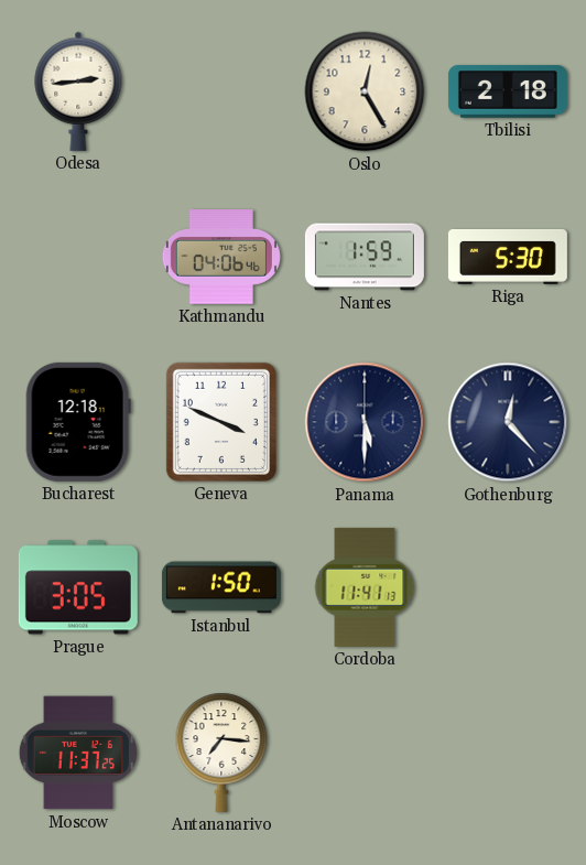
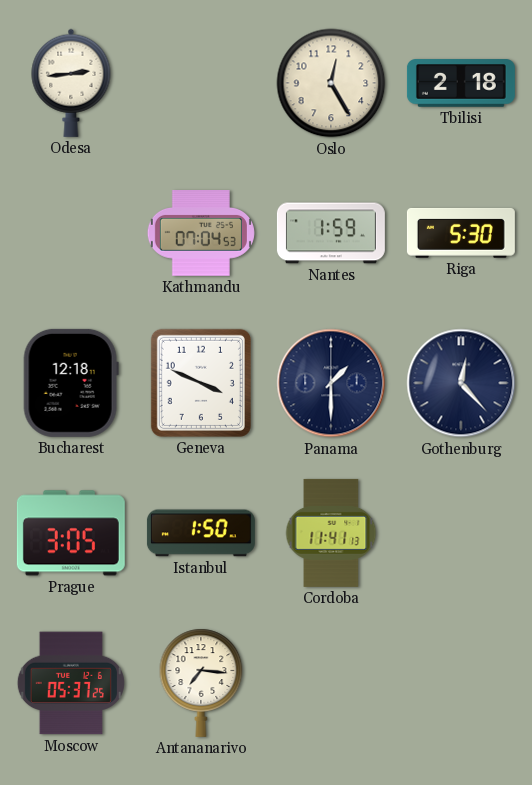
Kathmandu: 04:06 -> 07:04 (201, 234)
Panama: 5:30 -> 1:30 (331, 383)
Moscow: 11:37 -> 05:37 (71, 683)
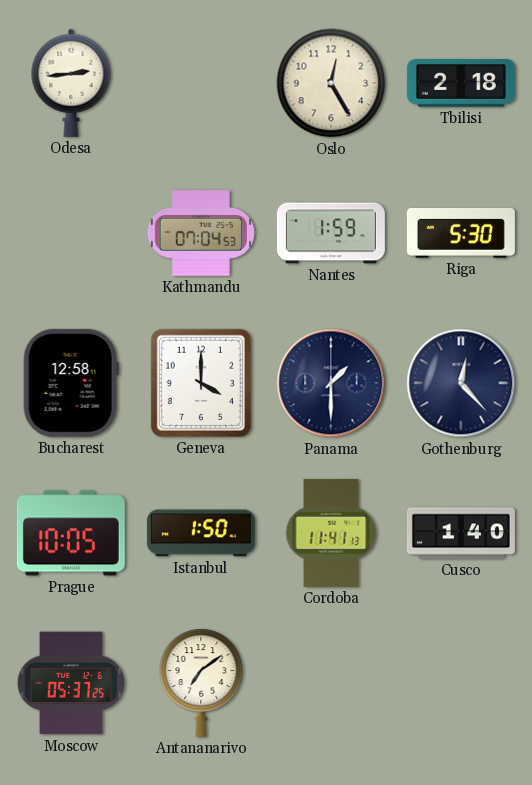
Bucharest: 12:18 -> 12:58 (71, 383)
Geneva: 3:49 -> 4:00 (201, 383)
Prague: 3:05 -> 10:05 (71, 533)
Cusco: none -> 1:40 (461, 533)
Antananarivo: 7:16 -> 7:09 (201, 683)
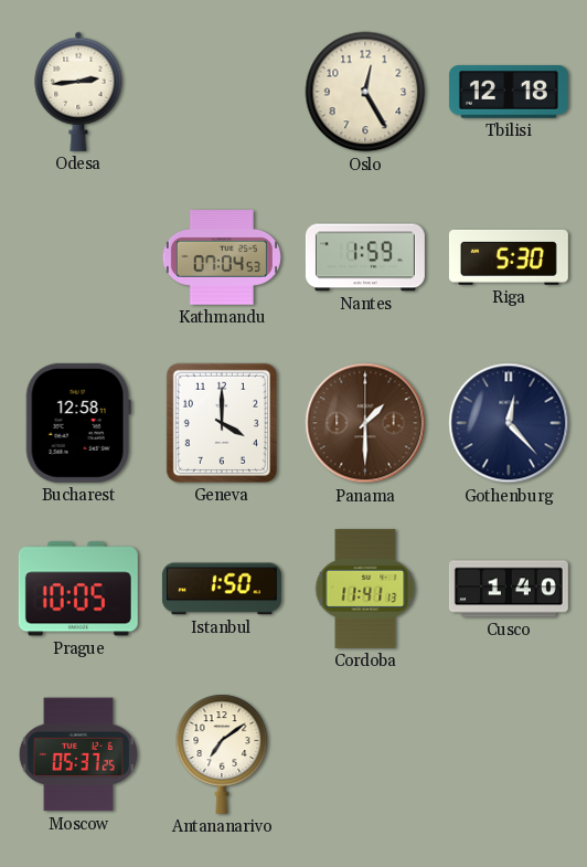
Tbilisi: 2:18 -> 12:18 (509, 92)
Panama dial: navy -> brown (365, 423)
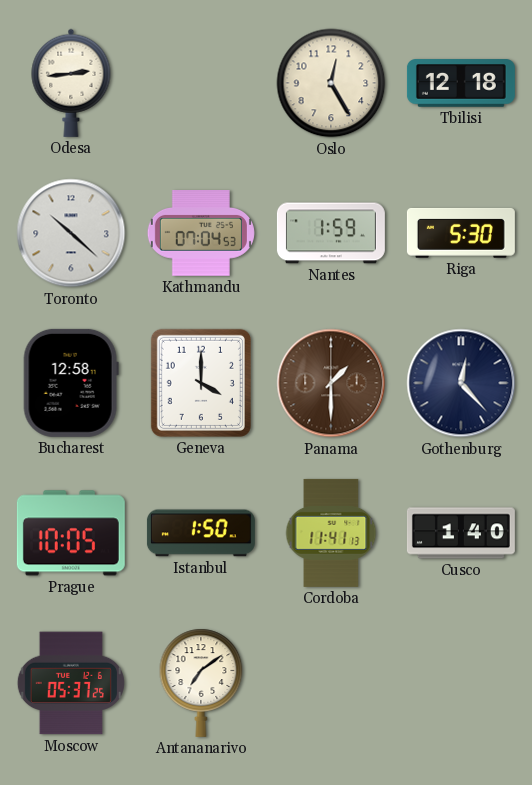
Toronto: none -> 10:22 (71, 233)
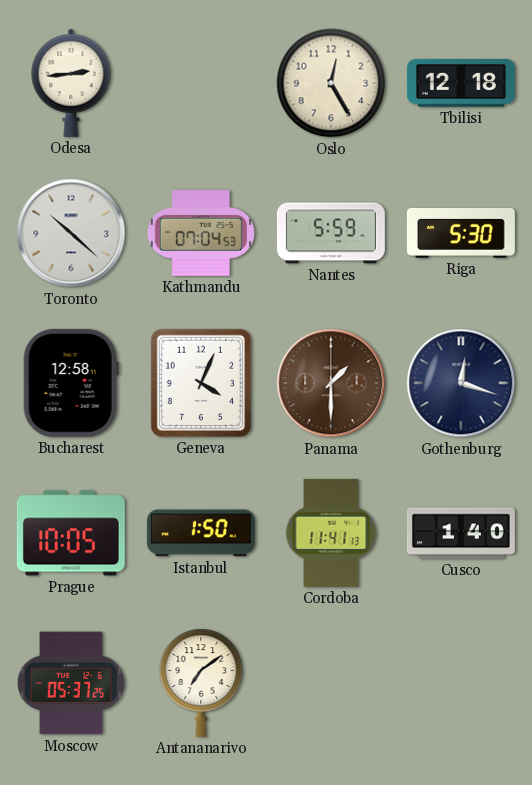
Nantes: 1:59 -> 5:59 (331, 233)
Geneva: 4:00 -> 4:04 (201, 383)
Gothenburg: 12:23 -> 12:18 (461, 383)
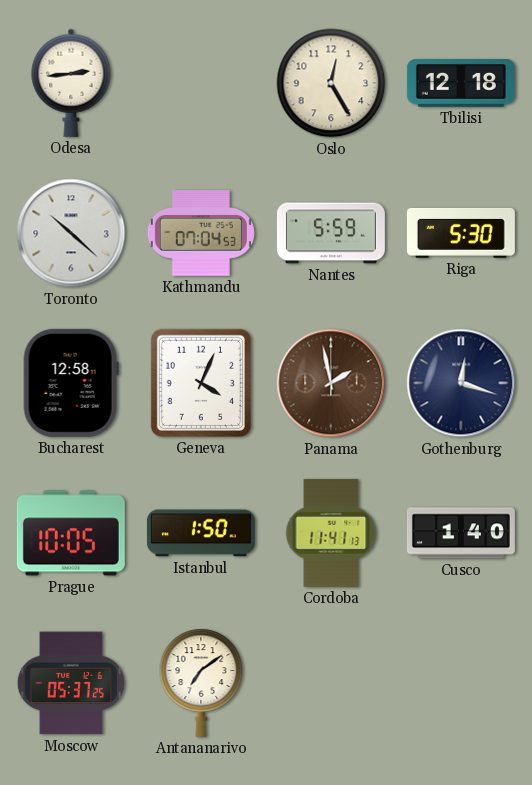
Panama: 1:30 -> 1:58 (331, 383)
